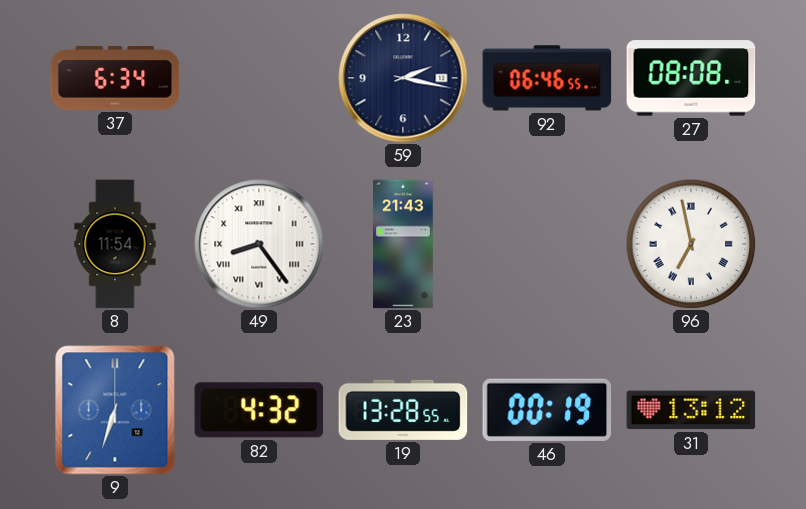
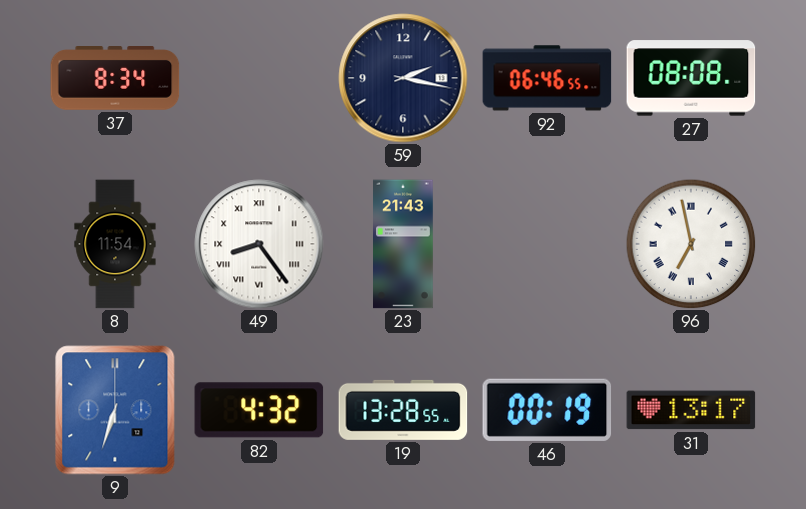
37: 6:34 -> 8:34 (115, 79)
31: 13:12 -> 13:17 (691, 410)
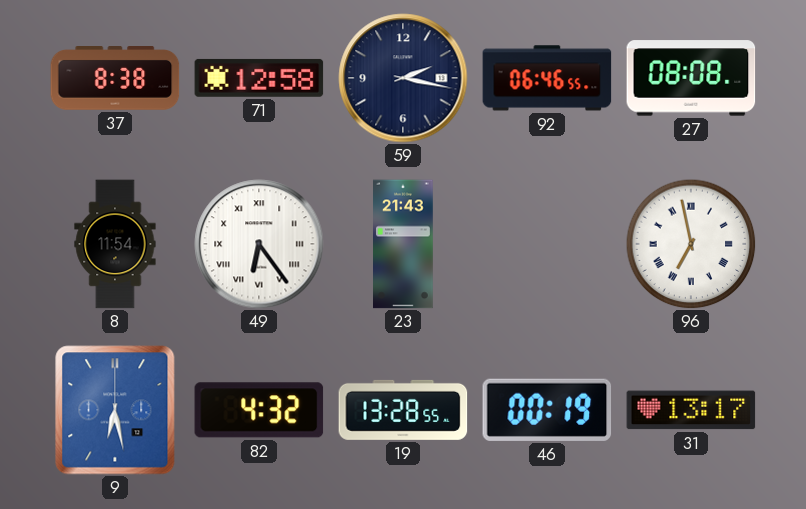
37: 8:34 -> 8:38 (115, 79)
71: none -> 12:58 (259, 78)
49: 8:24 -> 6:24 (259, 244)
9: 6:33 -> 6:28 (115, 410)
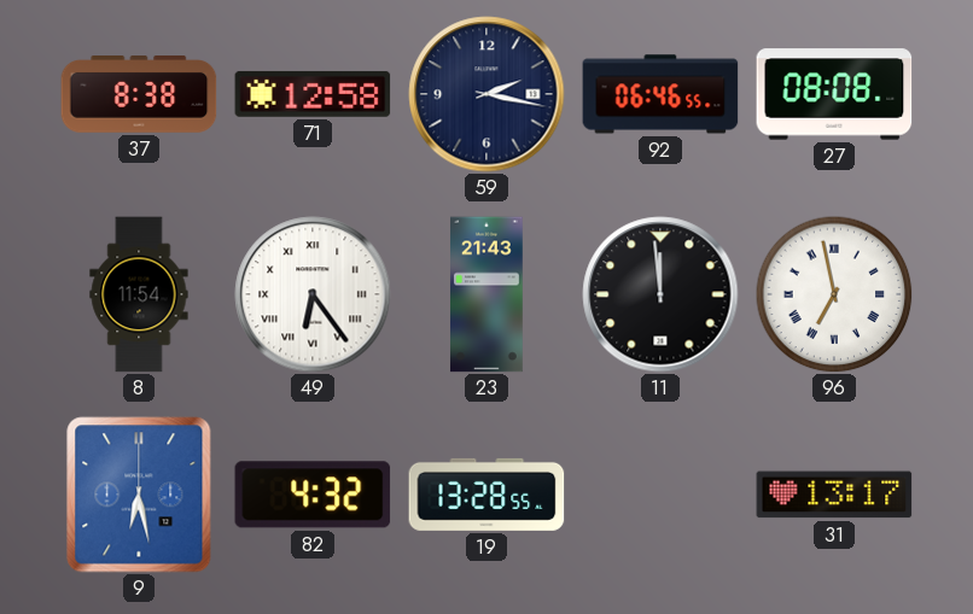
11: none -> 11:59 (660, 294)
46: 00:19 -> none (547, 410)
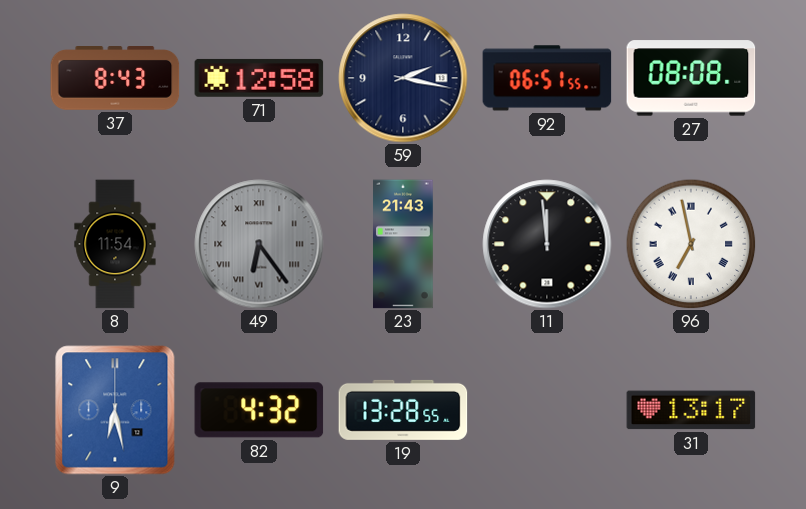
37: 8:38 -> 8:43 (115, 79)
92: 06:46 -> 06:51 (547, 78)
49 dial: white -> grey (259, 244)
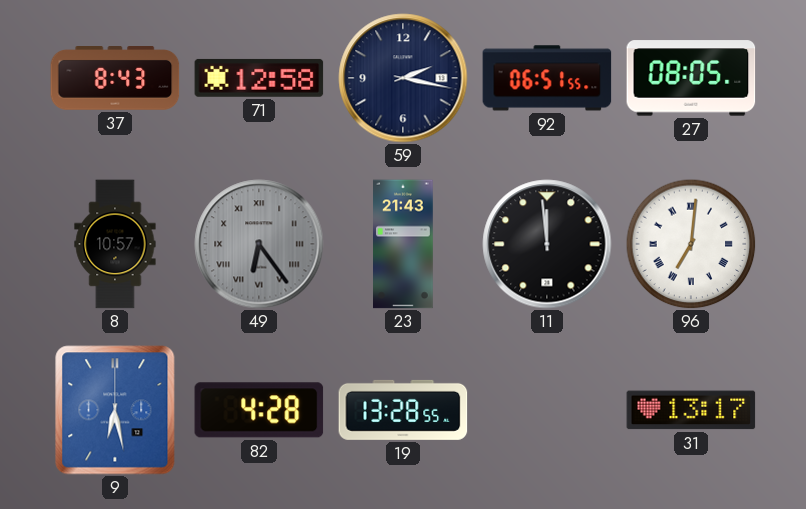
27: 08:08 -> 08:05 (691, 78)
8: 11:54 -> 10:57 (115, 244)
96: 6:58 -> 7:01 (691, 244)
82: 4:32 -> 4:28 (259, 410)
